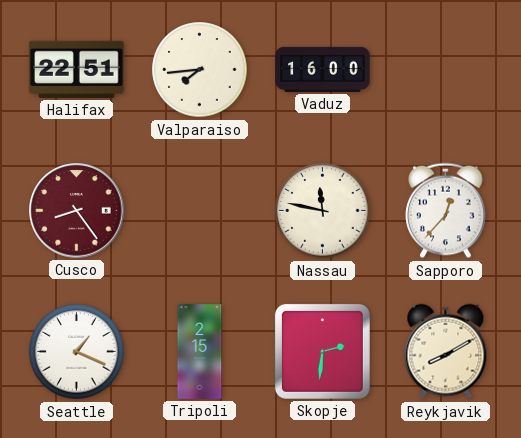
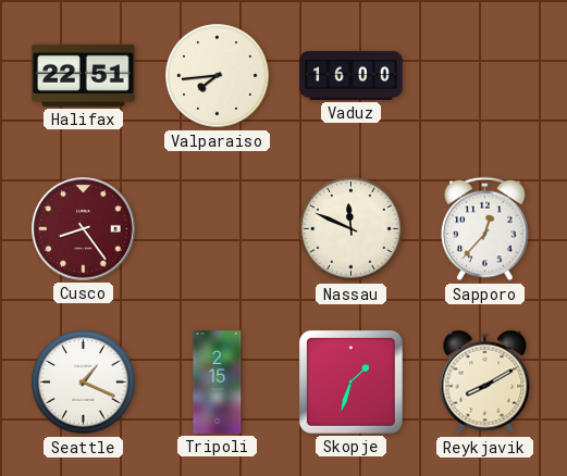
Nassau: 11:47 -> 11:49 (352, 229)
Skopje: 2:31 -> 1:33 (350, 381)
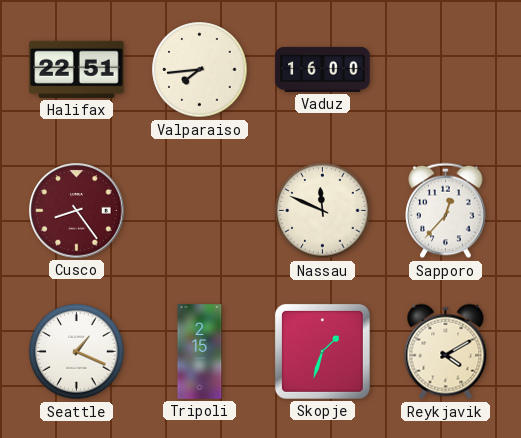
Reykjavik: 8:10 -> 4:10 (446, 352)
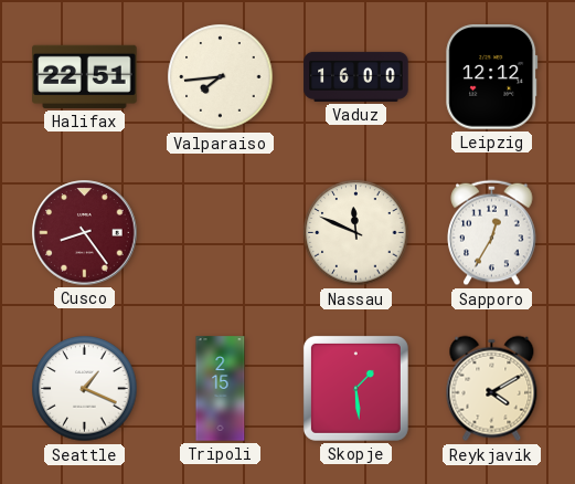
Leipzig: none -> 12:12 (492, 77)
Sapporo: 12:37 -> 12:35 (492, 233)
Skopje: 1:33 -> 1:29 (355, 388)
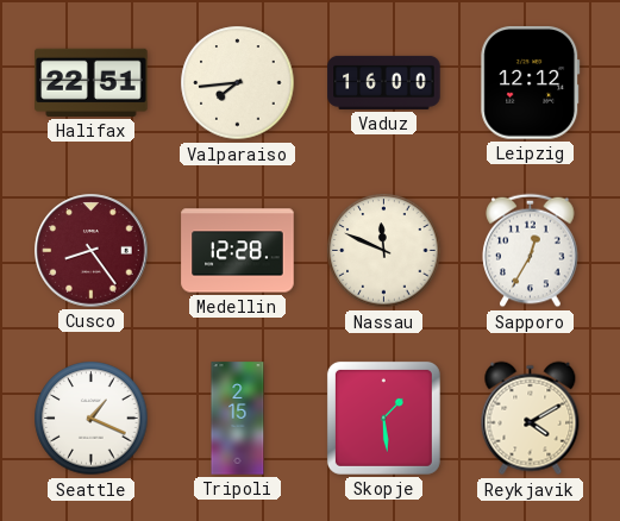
Medellin: none -> 12:28 (238, 251)
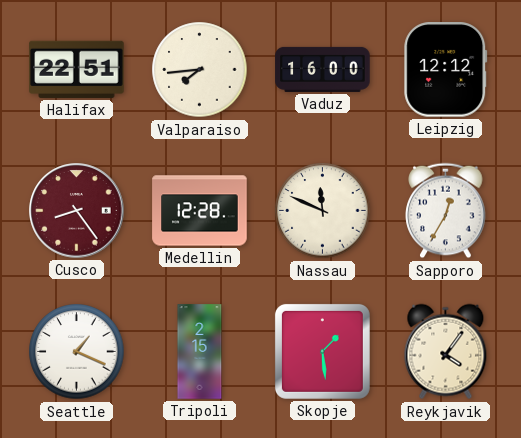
Reykjavik: 4:10 -> 4:06 (446, 352)
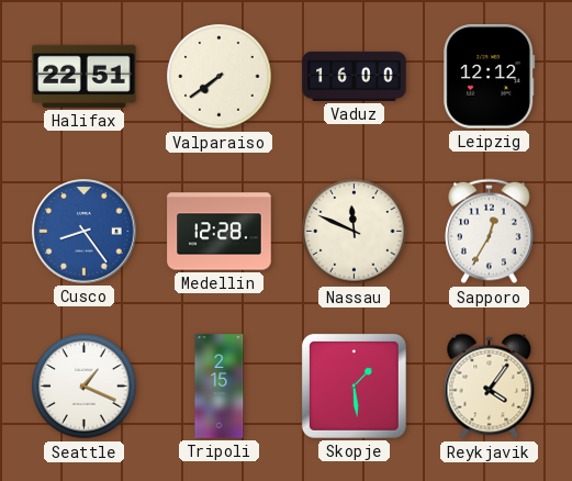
Valparaiso: 7:44 -> 7:39 (220, 77)
Cusco dial: burgundy -> blue (85, 232)
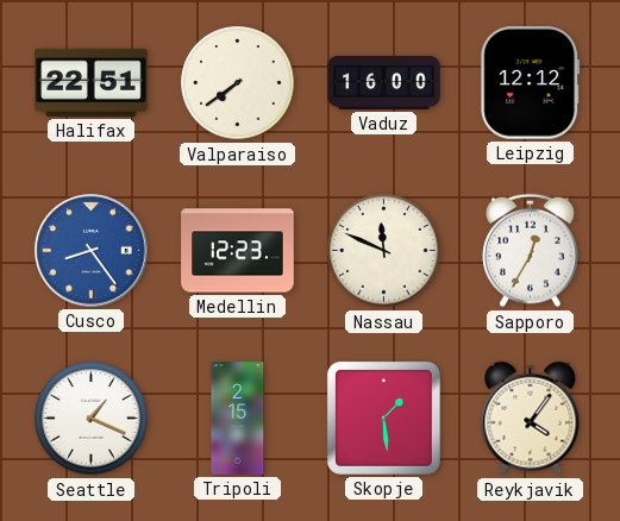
Medellin: 12:28 -> 12:23 (238, 251)
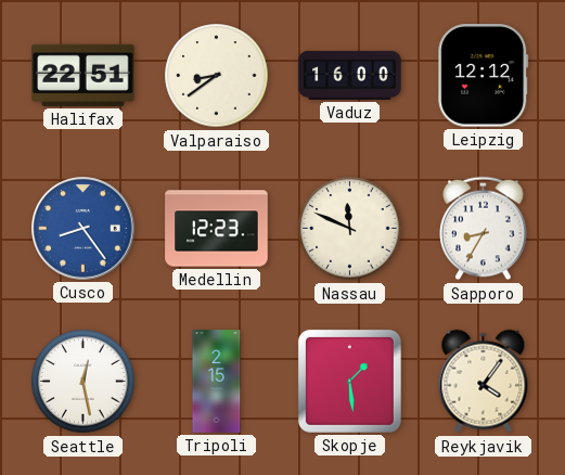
Valparaiso: 7:39 -> 8:39 (217, 76)
Sapporo: 12:35 -> 8:35 (484, 229)
Seattle: 1:19 -> 12:28 (84, 382)
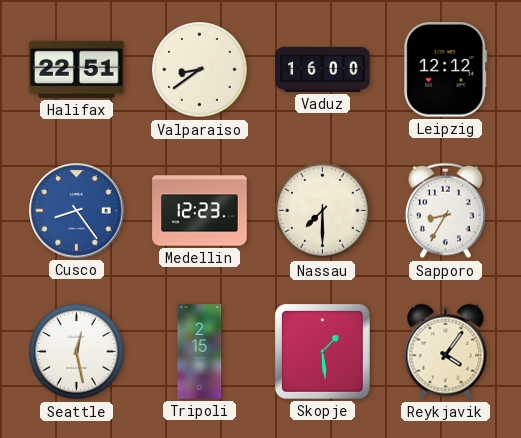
Nassau: 11:49 -> 7:30 (323, 211)
